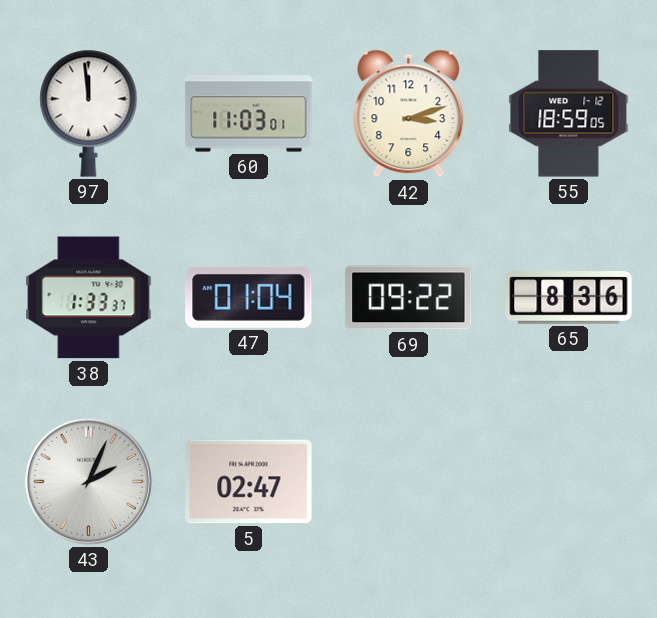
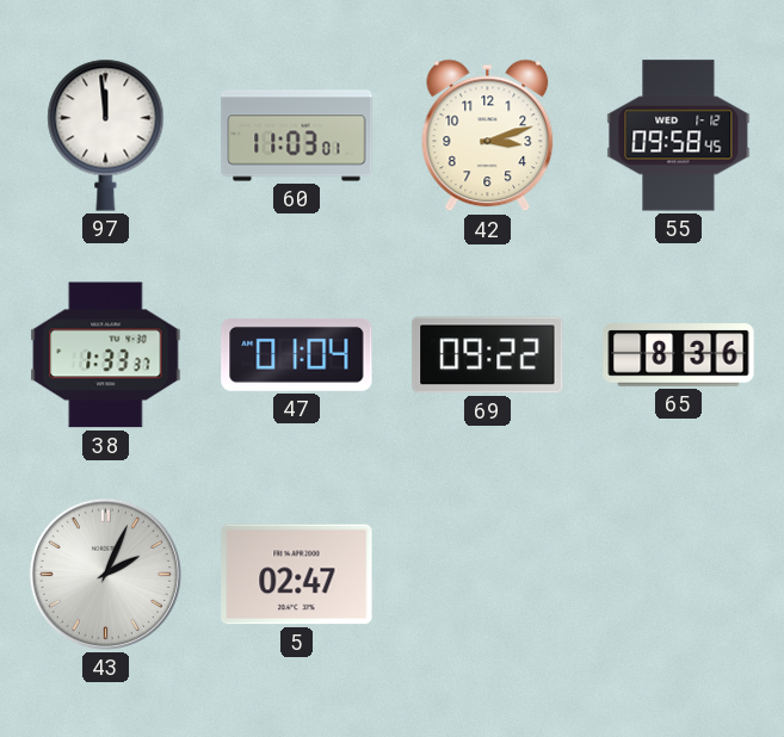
55: 18:59 -> 09:58 (679, 136)
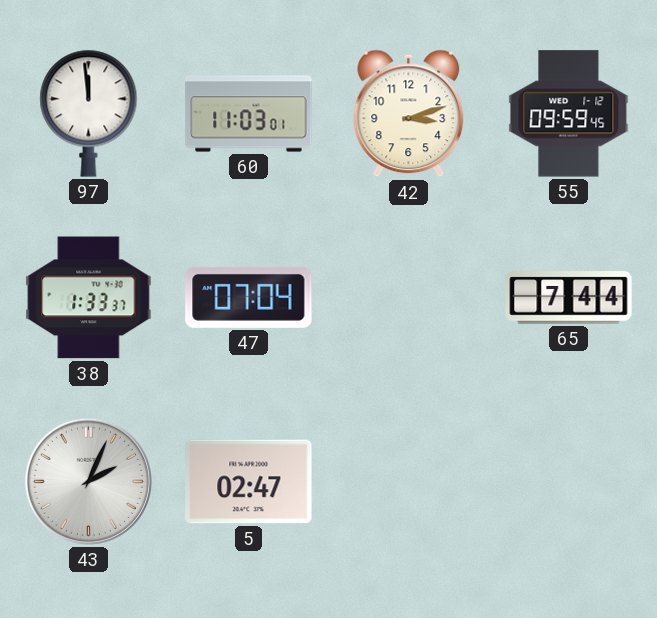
55: 09:58 -> 09:59 (569, 114)
47: 01:04 -> 07:04 (249, 297)
69: 09:22 -> none (488, 355)
65: 8:36 -> 7:44 (569, 298)
